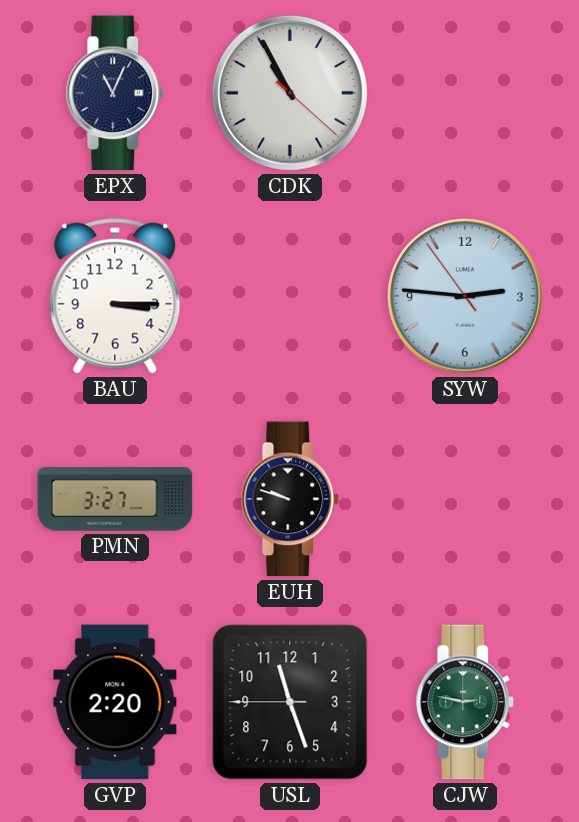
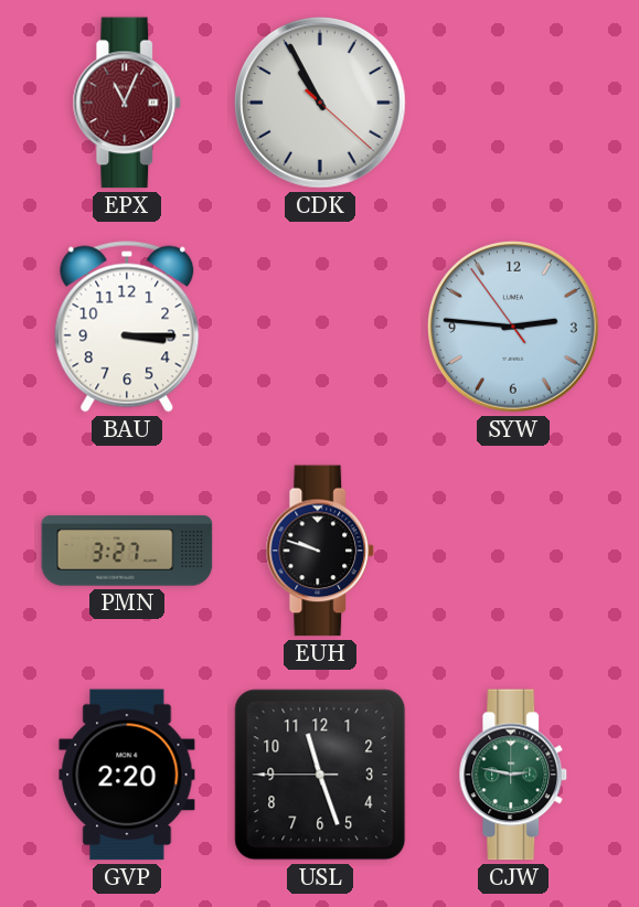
EPX dial: navy -> burgundy (127, 103)
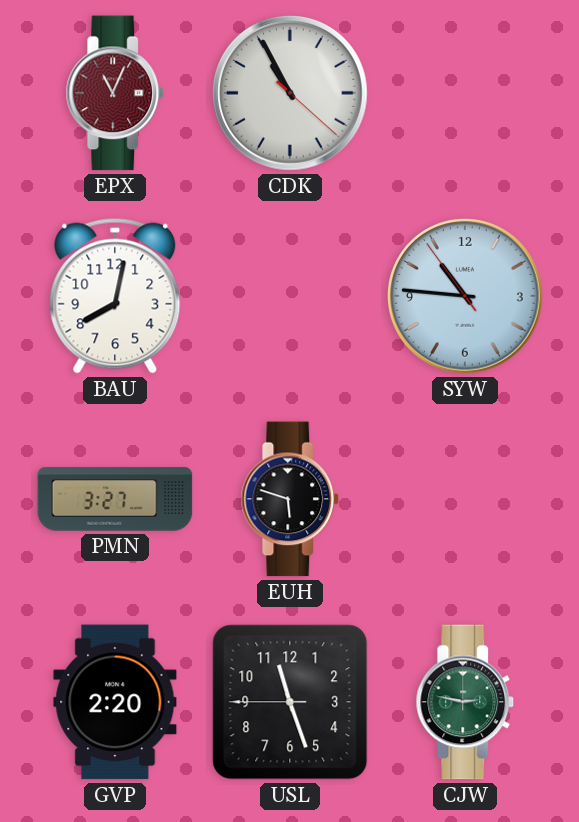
BAU: 3:15 -> 8:02 (115, 296)
SYW: 2:45 -> 10:45 (465, 296)
EUH: 9:48 -> 5:48 (290, 499)
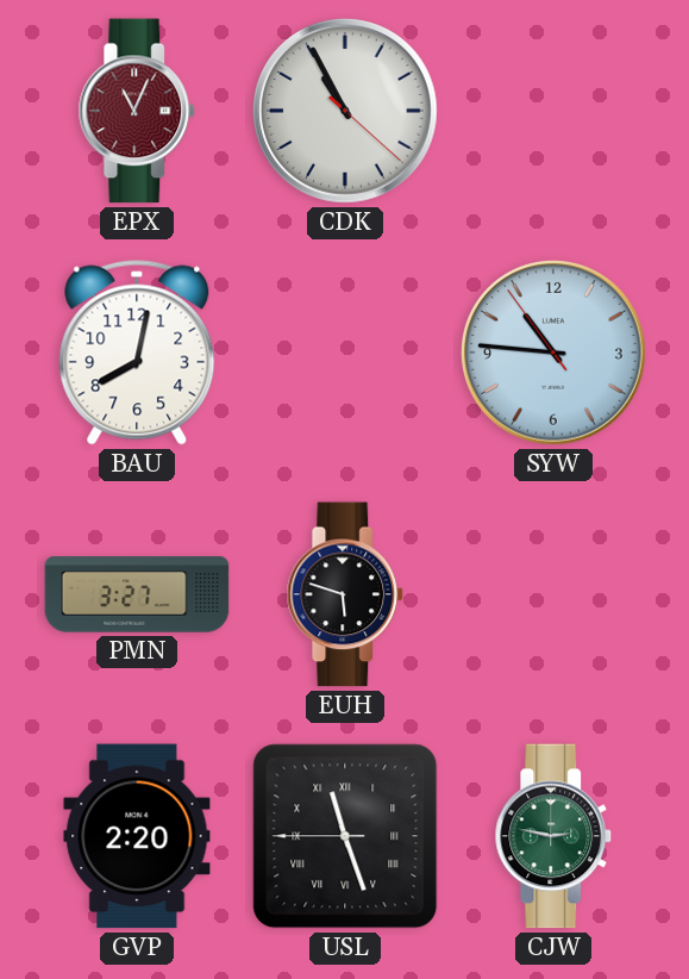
USL numerals: Arabic -> Roman (345, 836)
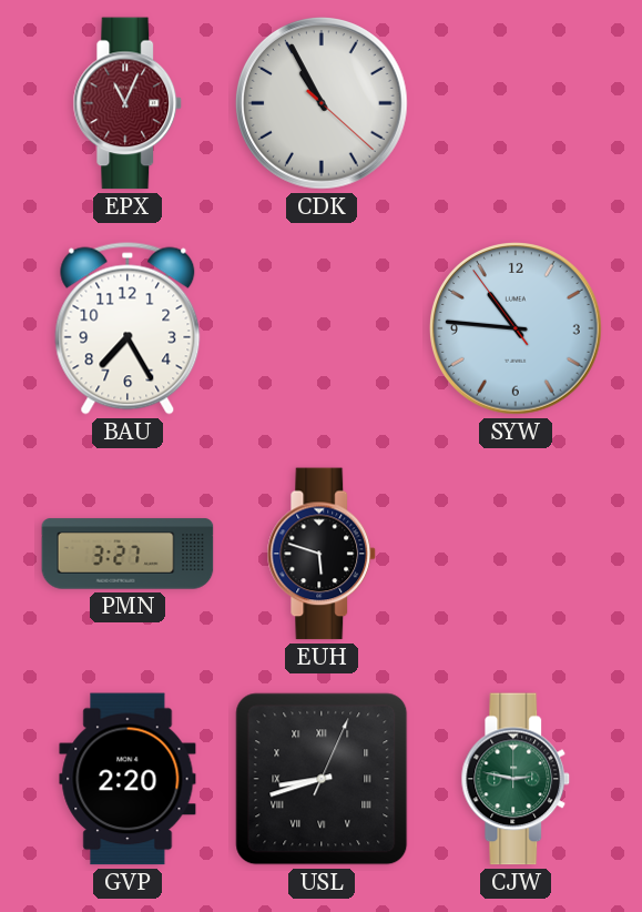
BAU: 8:02 -> 7:25 (128, 328)
USL: 11:26 -> 8:42 (322, 779)
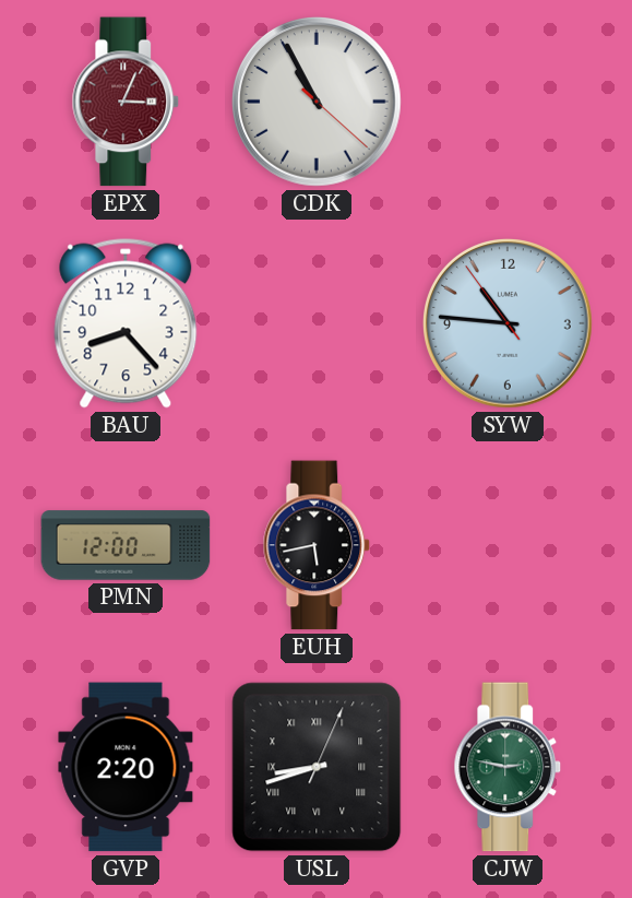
EPX: 11:04 -> 3:04 (126, 102)
BAU: 7:25 -> 8:23 (126, 323)
PMN: 3:27 -> 12:00 (126, 545)
EUH: 5:48 -> 5:43 (317, 545)
